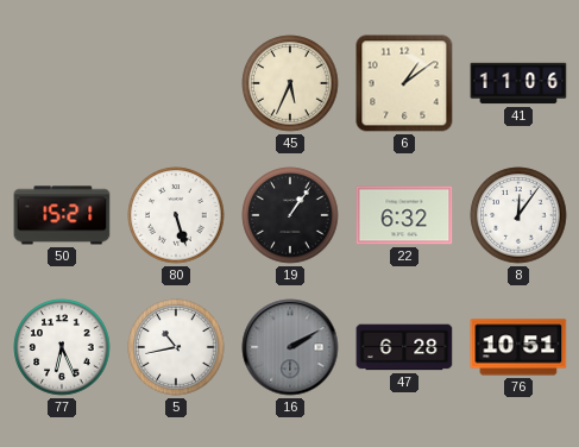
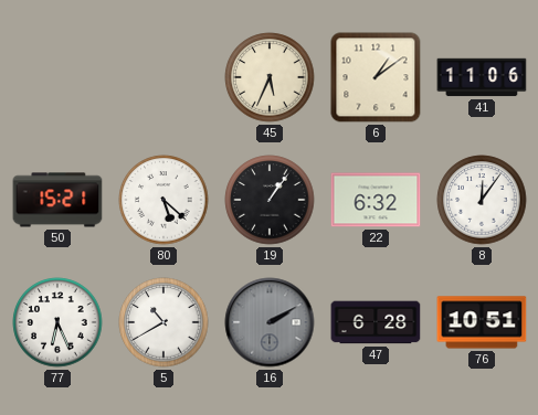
80: 5:27 -> 5:22 (163, 200)
5: 10:43 -> 10:40 (163, 322)
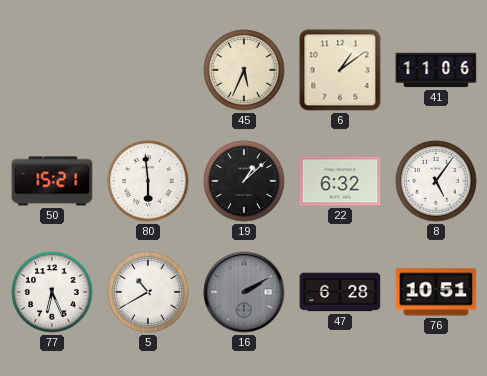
80: 5:22 -> 5:59 (148, 181)
19: 1:06 -> 1:08 (244, 181)
8: 12:06 -> 5:06 (436, 181)
